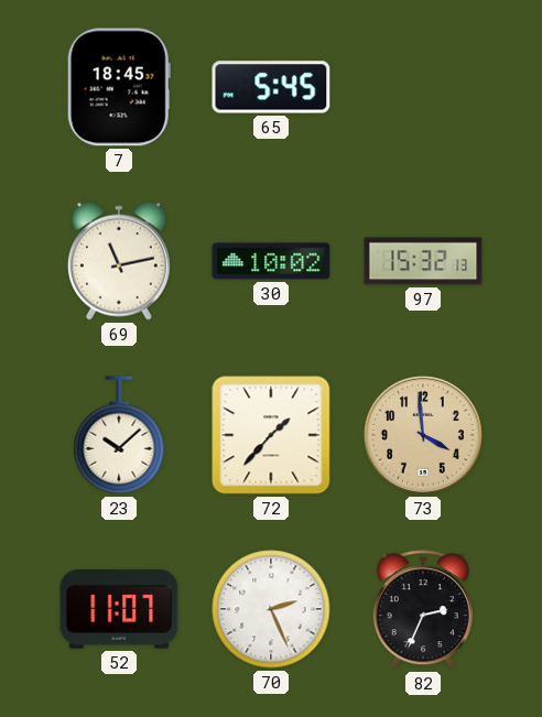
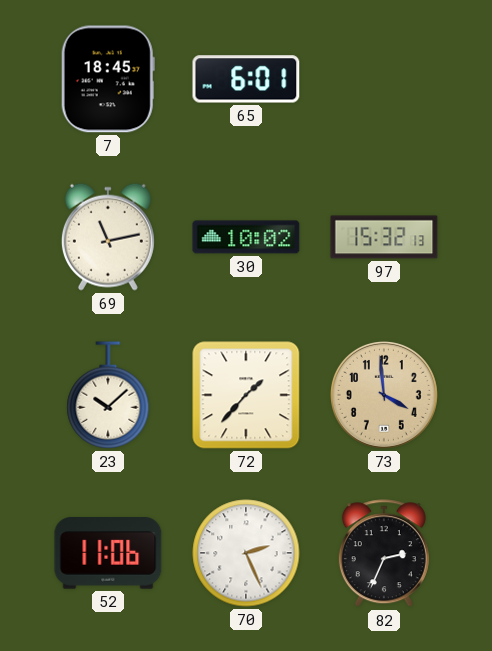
65: 5:45 -> 6:01 (246, 79)
52: 11:07 -> 11:06 (108, 554)
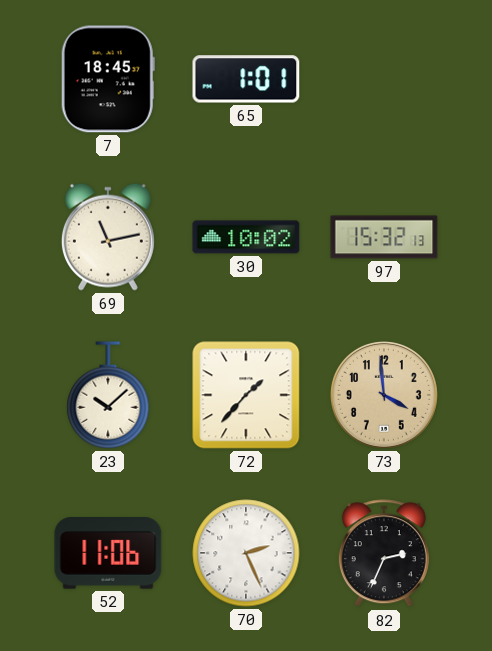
65: 6:01 -> 1:01 (246, 79)
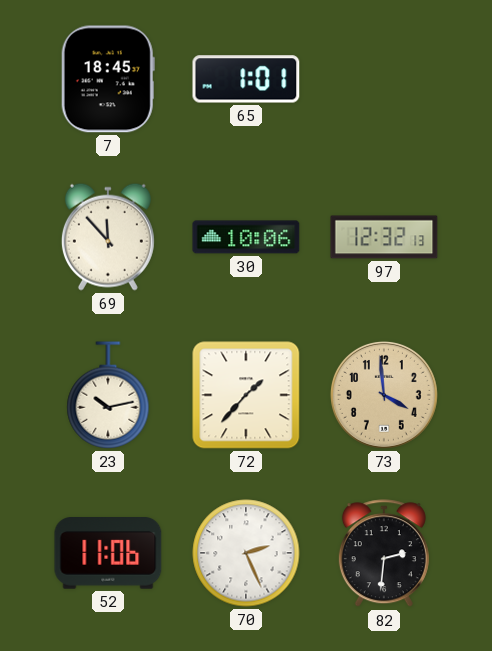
69: 11:13 -> 11:53 (108, 237)
30: 10:02 -> 10:06 (246, 237)
97: 15:32 -> 12:32 (384, 237)
23: 10:08 -> 10:13 (108, 395)
82: 2:34 -> 2:31 (384, 554)
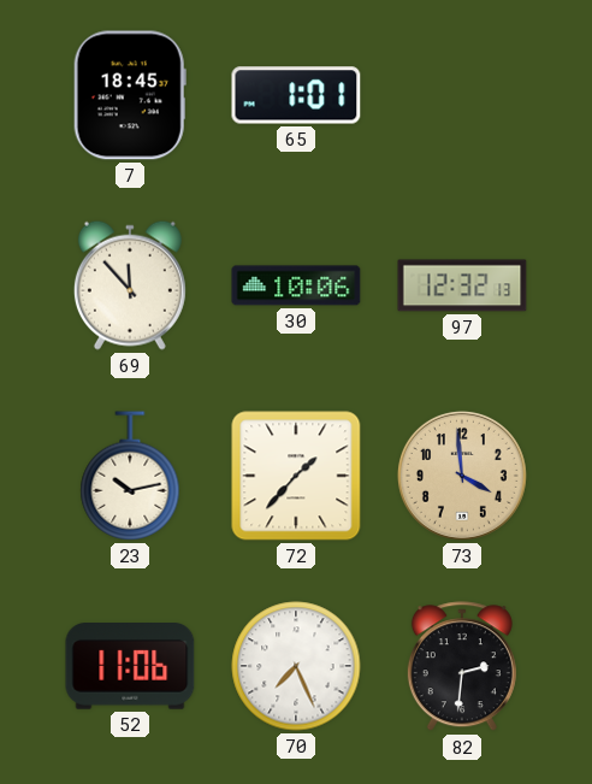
70: 2:26 -> 7:26 (296, 666)
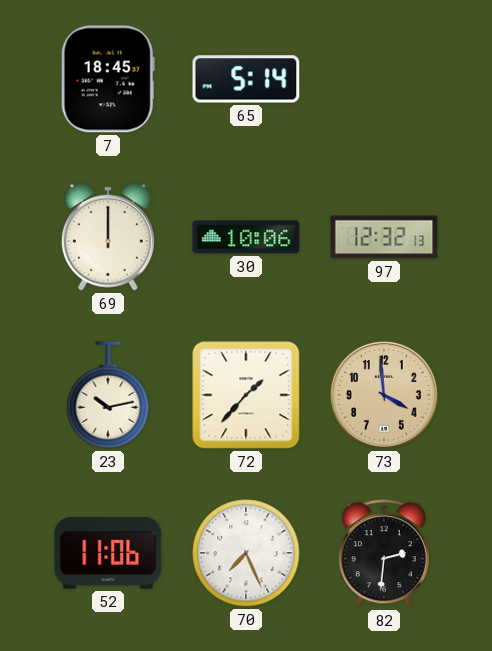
65: 1:01 -> 5:14 (246, 79)
69: 11:53 -> 12:00 (108, 237)
